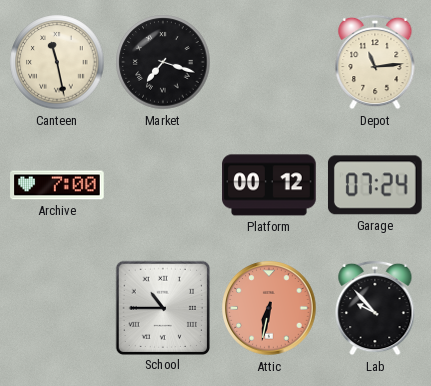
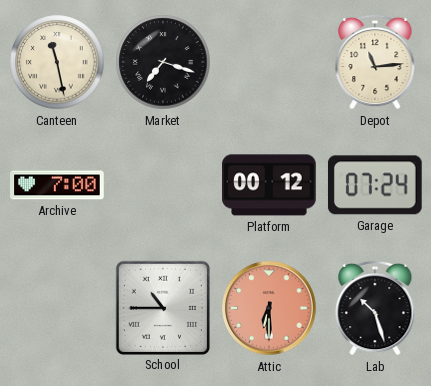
Attic: 6:32 -> 6:30 (269, 308)
Lab: 9:53 -> 10:27 (375, 308)
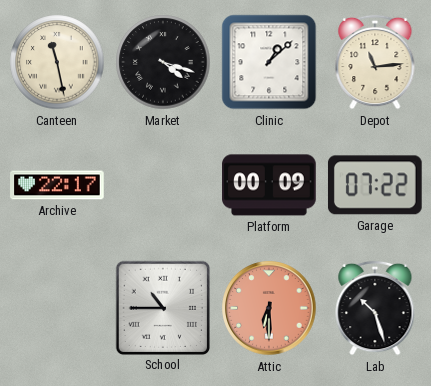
Market: 7:18 -> 4:18 (163, 62)
Clinic: none -> 1:08 (269, 62)
Archive: 7:00 -> 22:17 (57, 185)
Platform: 00:12 -> 00:09 (269, 185)
Garage: 07:24 -> 07:22 (375, 185)
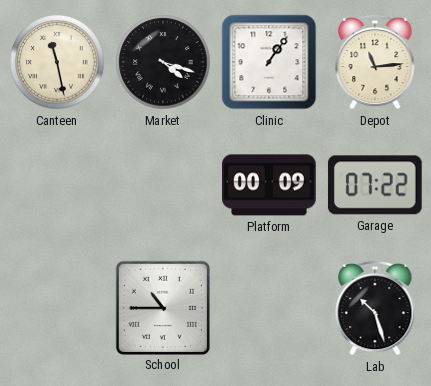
Clinic: 1:08 -> 1:06 (269, 62)
Archive: 22:17 -> none (57, 185)
Attic: 6:30 -> none (269, 308)
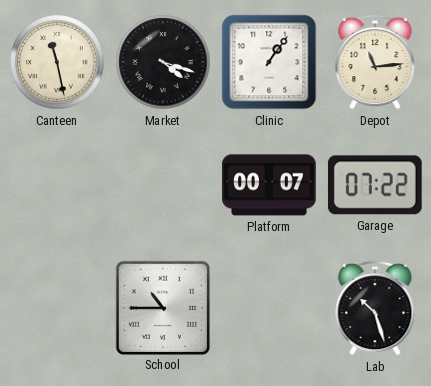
Platform: 00:09 -> 00:07 (269, 185)
